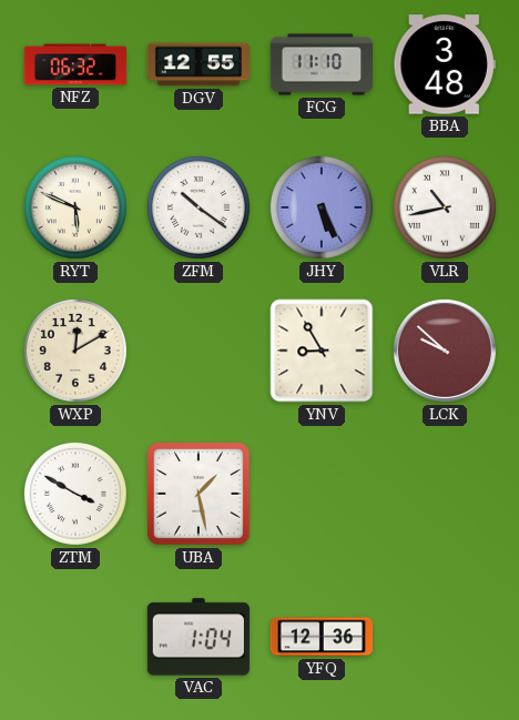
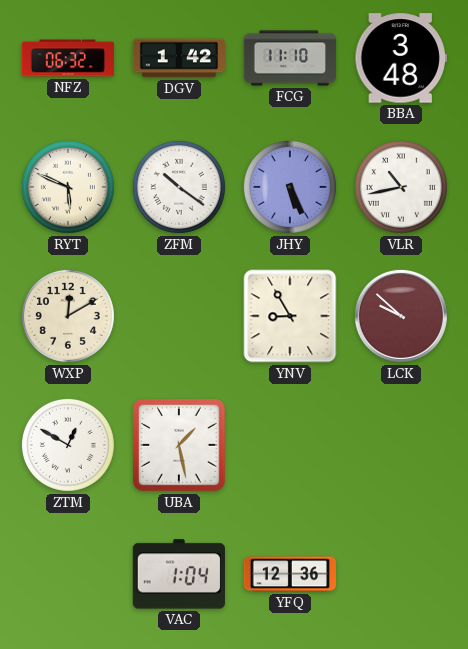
DGV: 12:55 -> 1:42 (179, 58)
ZTM: 3:50 -> 12:50 (68, 445)
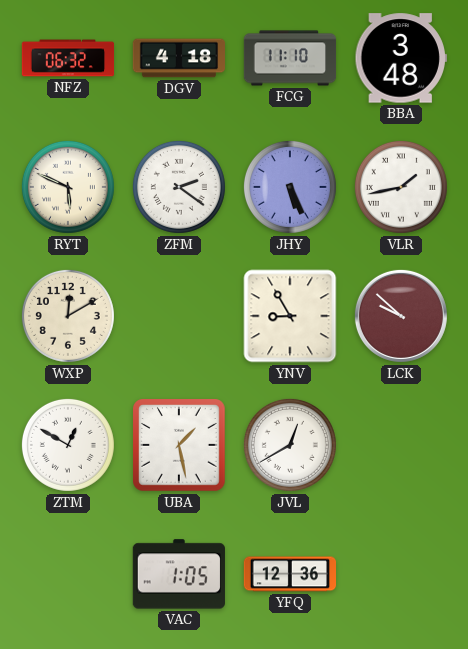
DGV: 1:42 -> 4:18 (179, 58)
ZFM: 10:21 -> 2:21 (179, 187)
VLR: 10:43 -> 1:43 (401, 187)
JVL: none -> 12:40 (290, 445)
VAC: 1:04 -> 1:05 (178, 574)
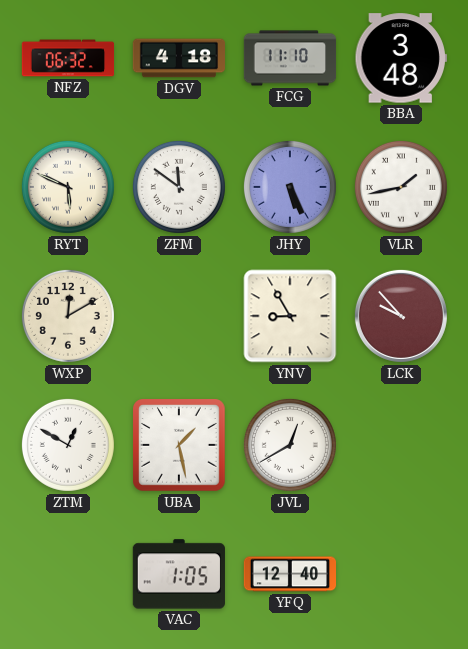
ZFM: 2:21 -> 11:51 (179, 187)
LCK: 9:52 -> 9:53 (401, 316)
YFQ: 12:36 -> 12:40 (290, 574)
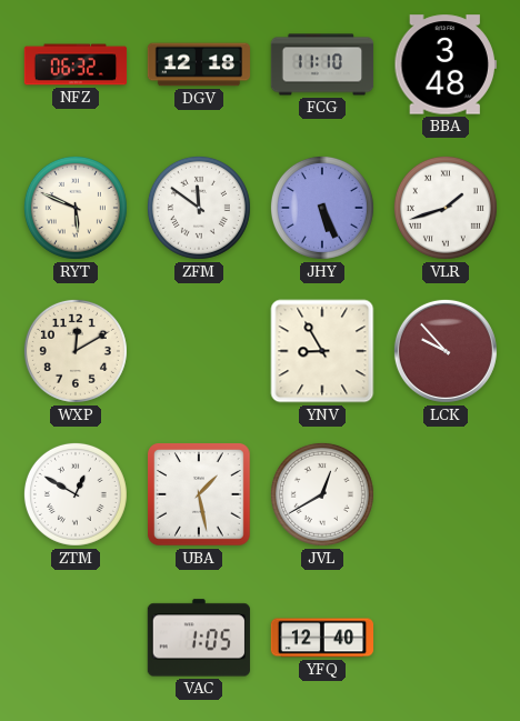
DGV: 4:18 -> 12:18 (199, 64)
VLR: 1:43 -> 1:42 (446, 208)
